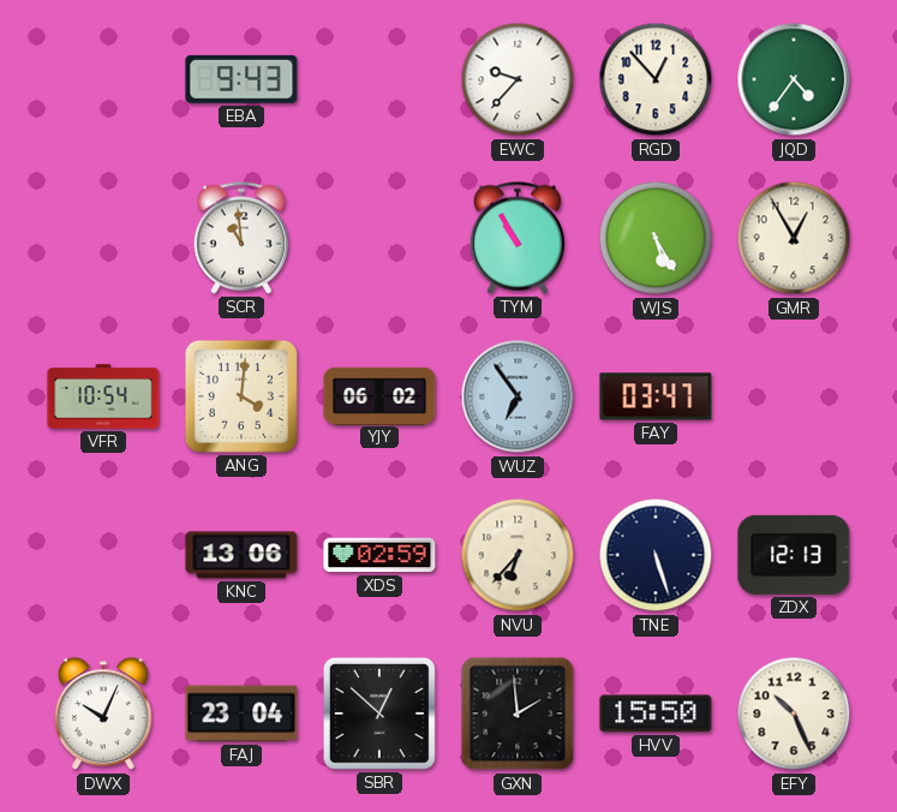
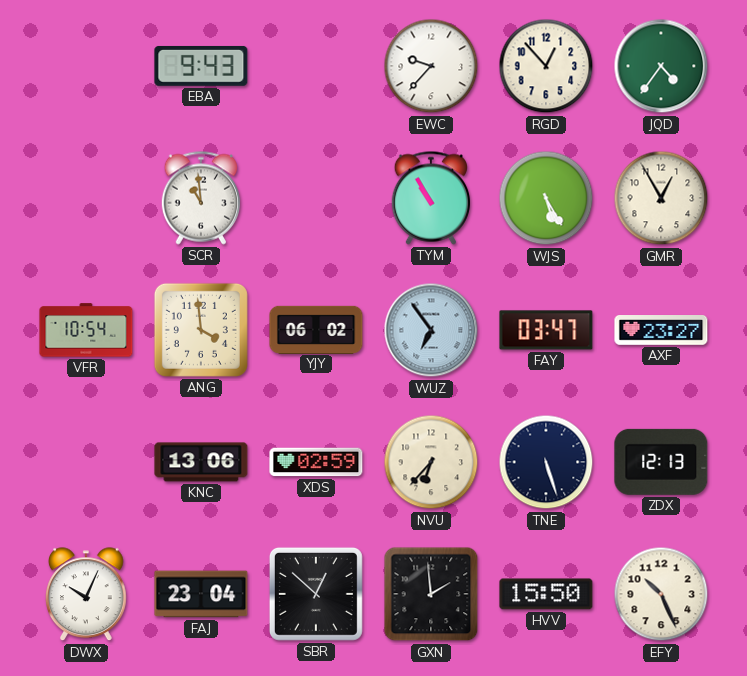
ANG: 4:01 -> 3:59 (201, 330)
AXF: none -> 23:27 (661, 331)
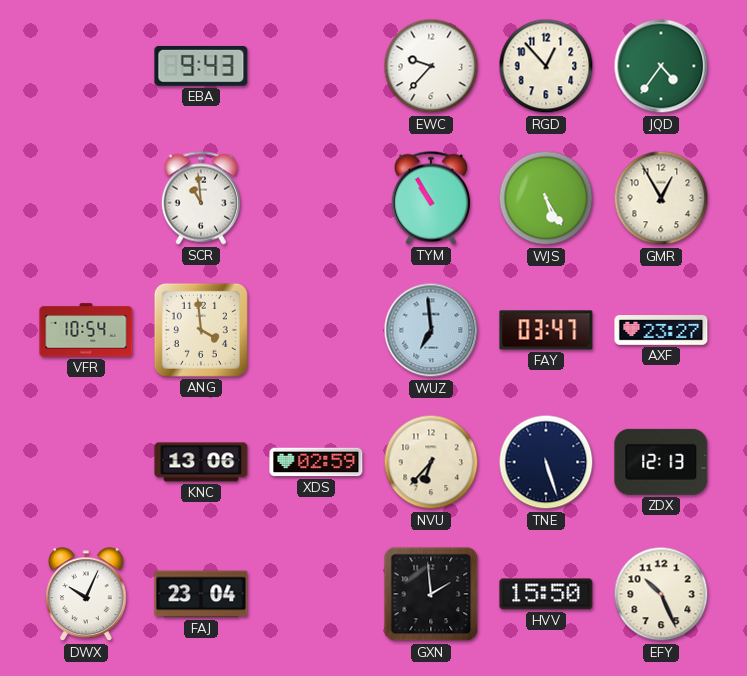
YJY: 06:02 -> none (316, 329)
WUZ: 6:54 -> 6:59 (431, 330)
SBR: 12:52 -> none (316, 594)
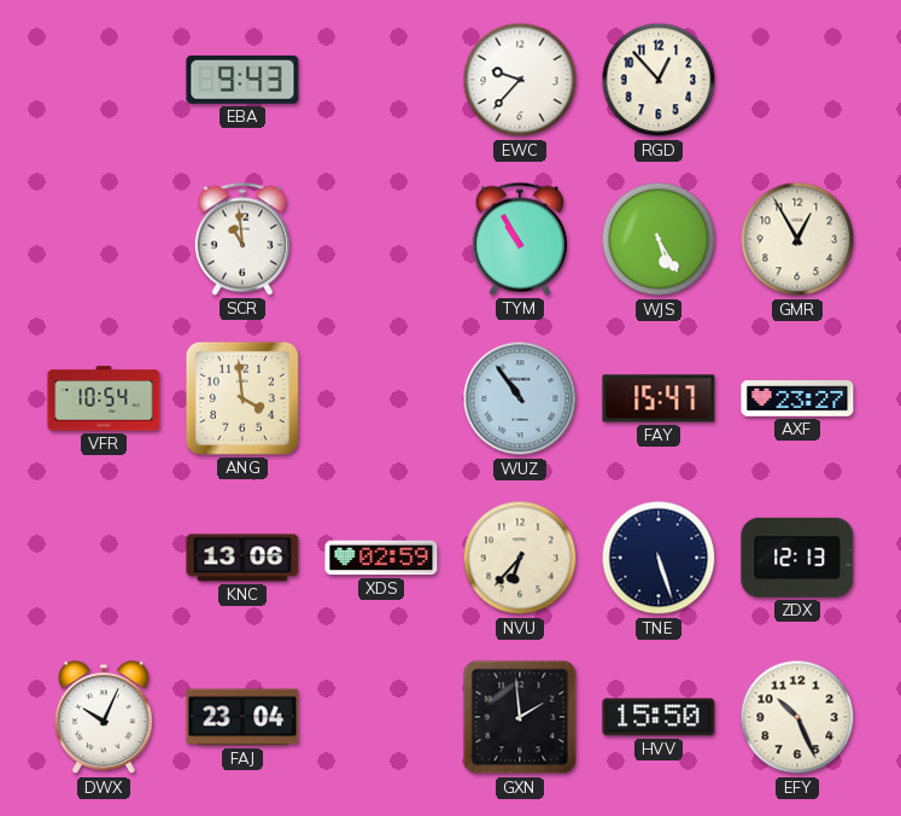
JQD: 4:36 -> none (661, 66)
WUZ: 6:59 -> 10:54 (520, 398)
FAY: 03:47 -> 15:47 (659, 398)
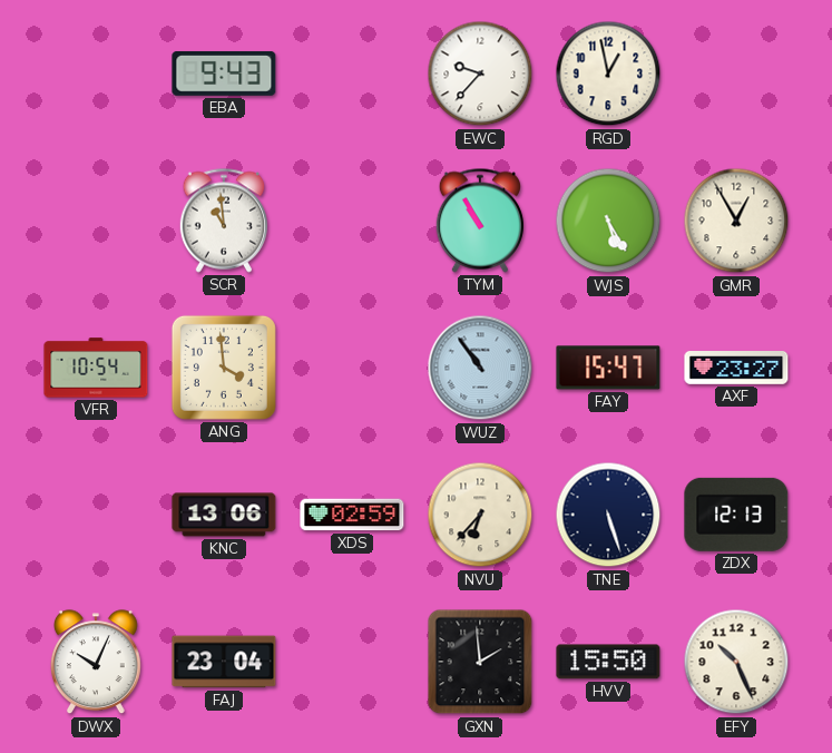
RGD: 12:53 -> 12:58 (608, 74)
